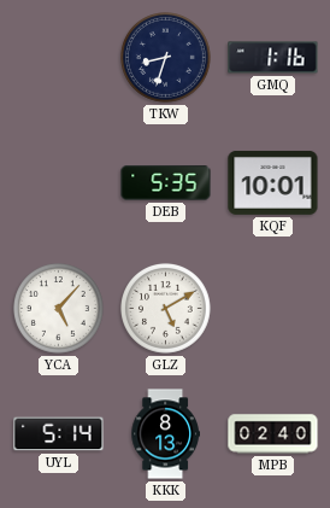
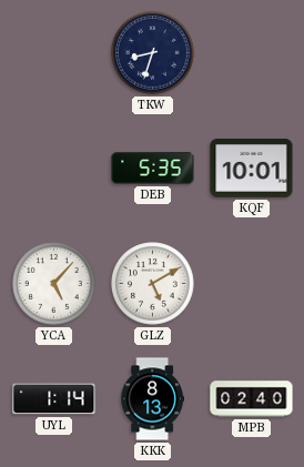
GMQ: 1:16 -> none (273, 58)
UYL: 5:14 -> 1:14 (54, 399)
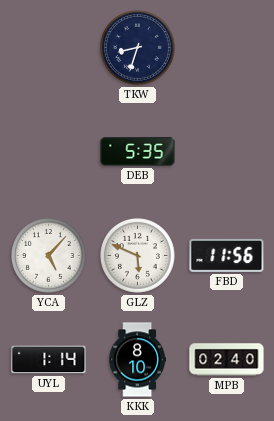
KQF: 10:01 -> none (252, 167)
GLZ: 5:10 -> 5:49 (138, 256)
FBD: none -> 11:56 (227, 255)
KKK: 8:13 -> 8:10 (137, 360)
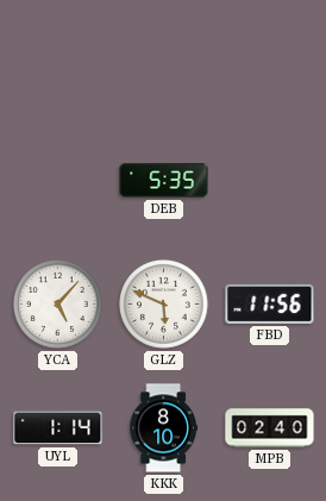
TKW: 8:33 -> none (138, 48)
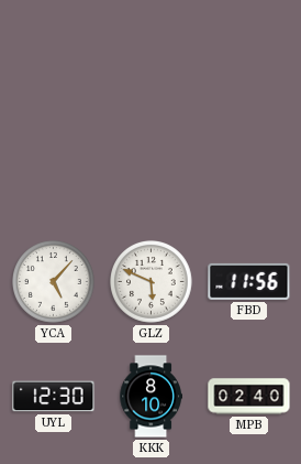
DEB: 5:35 -> none (164, 181)
UYL: 1:14 -> 12:30 (54, 397)
